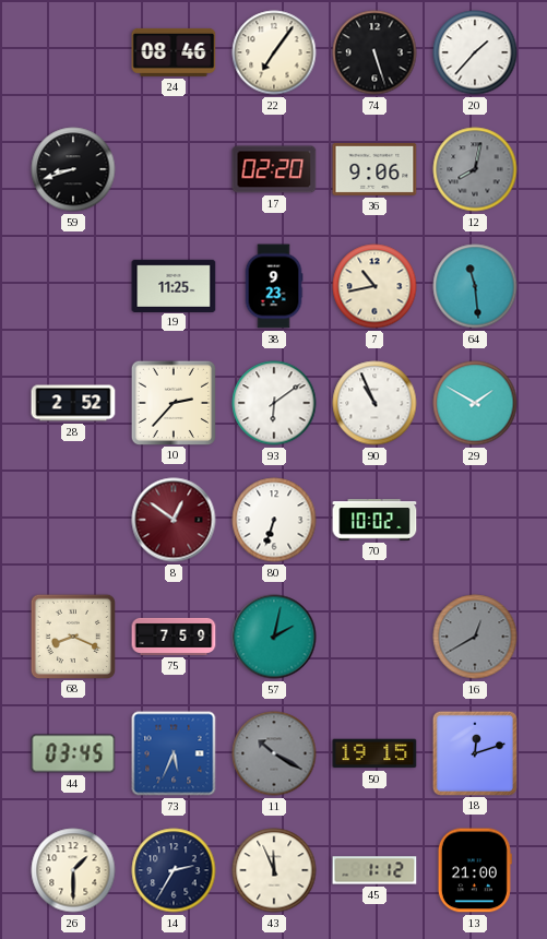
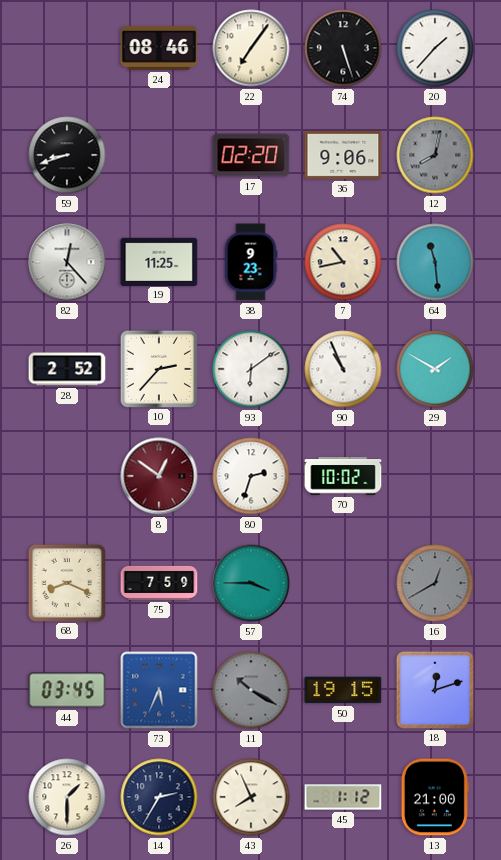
82: none -> 12:23 (67, 262)
80: 6:33 -> 2:33 (251, 476)
57: 2:02 -> 3:45 (251, 583)
43: 11:56 -> 7:56 (251, 797)
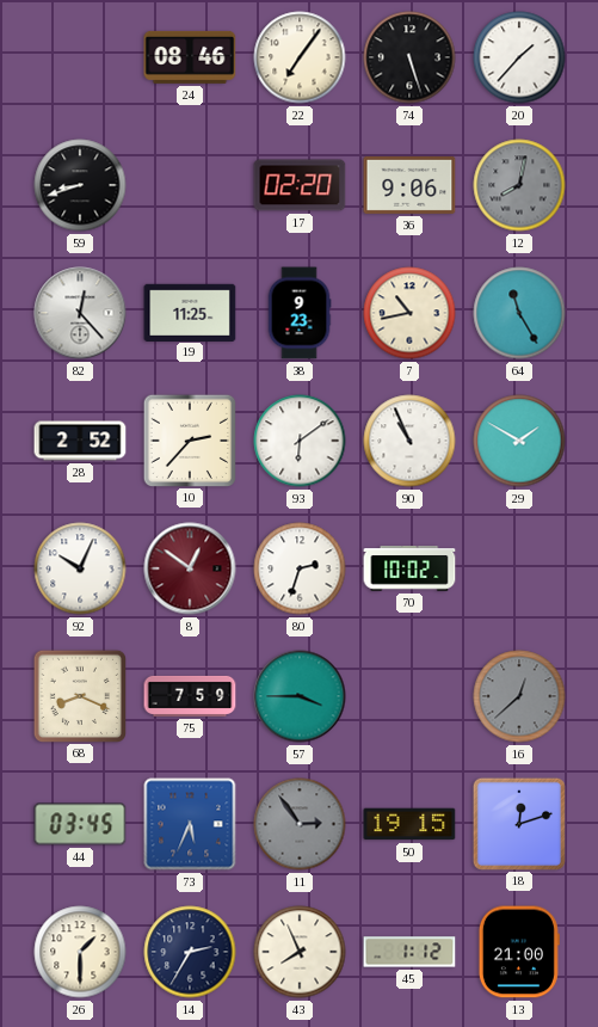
64: 11:29 -> 11:25 (519, 313)
92: none -> 10:04 (80, 568)
16: 12:40 -> 12:38 (519, 696)
11: 10:20 -> 2:54 (300, 824)
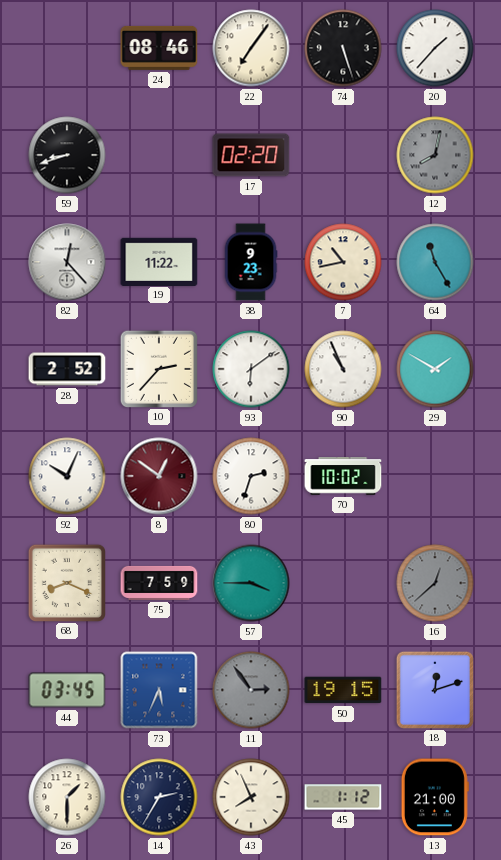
36: 9:06 -> none (409, 185)
19: 11:25 -> 11:22 (159, 261)
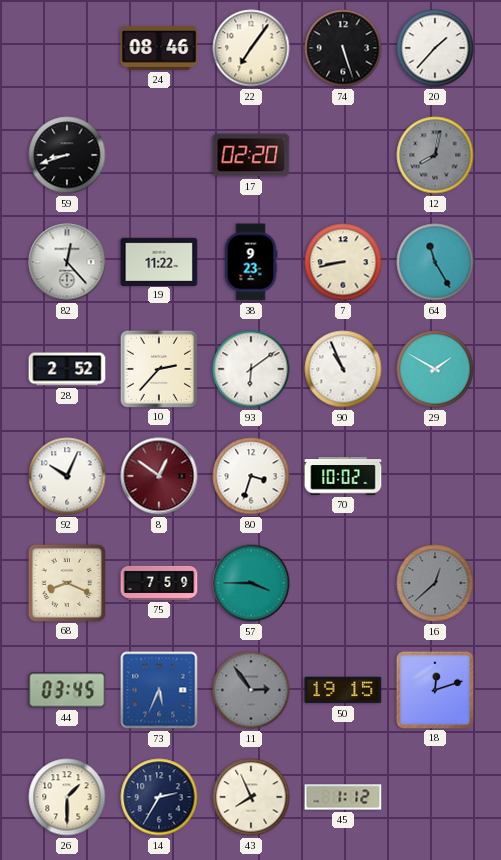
7: 10:43 -> 8:43 (343, 262)
80: 2:33 -> 3:33 (251, 476)
13: 21:00 -> none (435, 797)
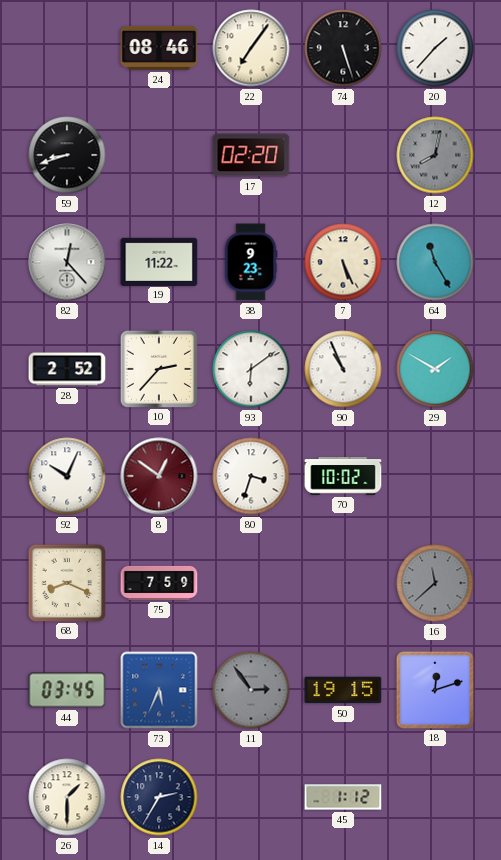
7: 8:43 -> 5:26 (343, 262)
57: 3:45 -> none (251, 583)
16: 12:38 -> 11:38 (435, 583)
43: 7:56 -> none (251, 797)
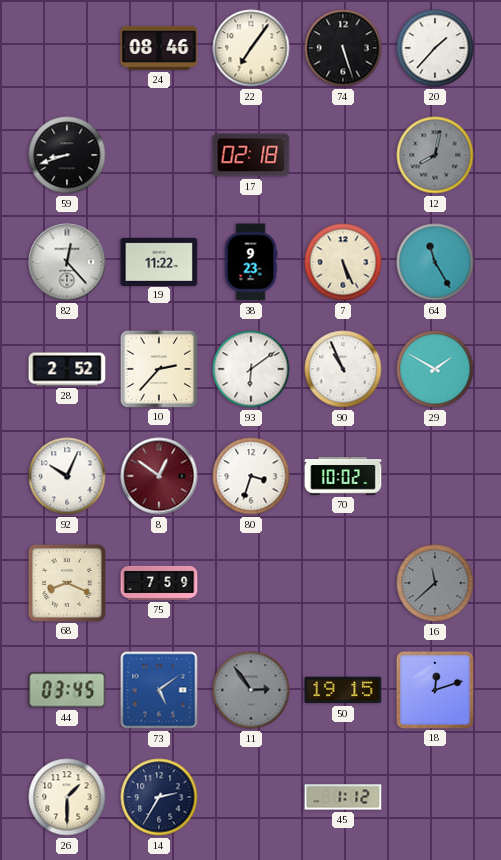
17: 02:20 -> 02:18 (251, 155)
73: 5:34 -> 5:09 (159, 690)
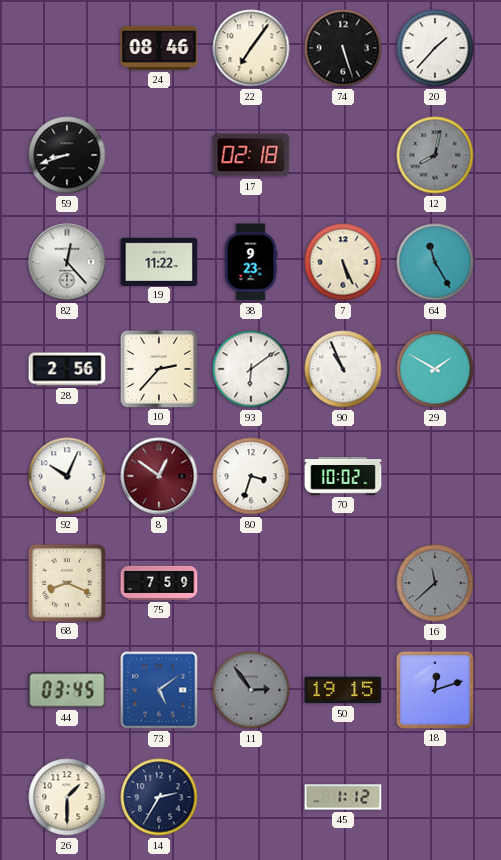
28: 2:52 -> 2:56 (67, 369)
